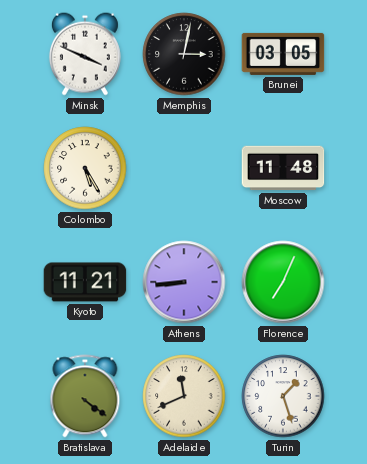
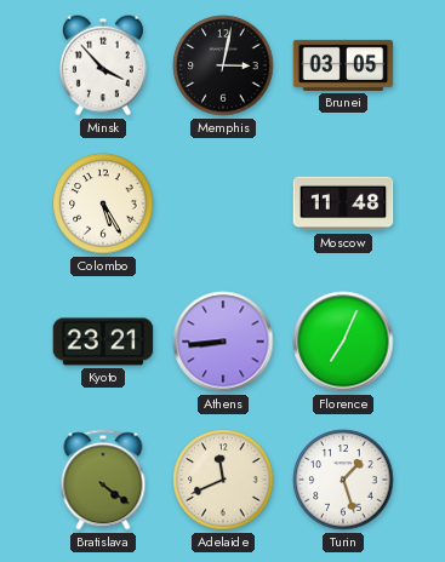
Minsk: 3:49 -> 3:53 (103, 65)
Kyoto: 11:21 -> 23:21 (103, 342)
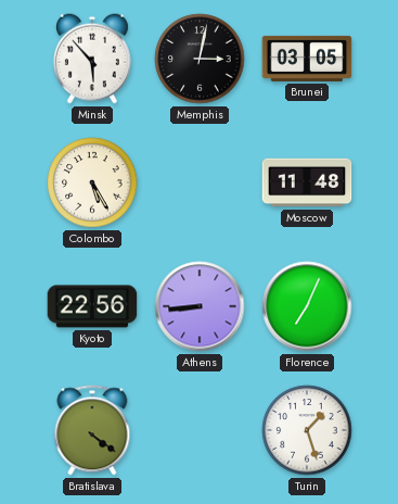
Minsk: 3:53 -> 5:53 (92, 59)
Kyoto: 23:21 -> 22:56 (92, 306)
Adelaide: 11:41 -> none (223, 480)
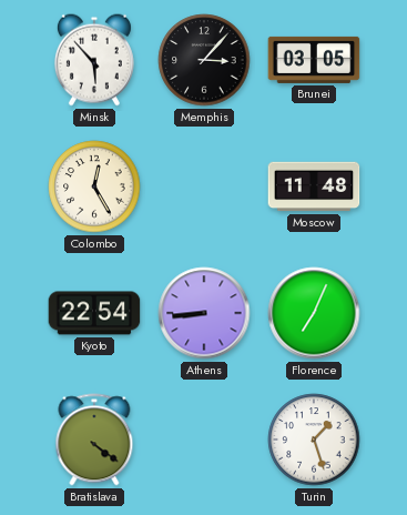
Memphis: 3:02 -> 3:07 (204, 60)
Colombo: 5:25 -> 12:25 (94, 186)
Kyoto: 22:56 -> 22:54 (94, 313)
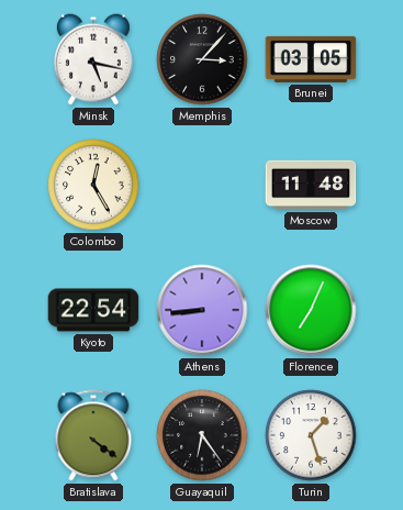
Minsk: 5:53 -> 5:17 (93, 59)
Guayaquil: none -> 6:24 (202, 435)
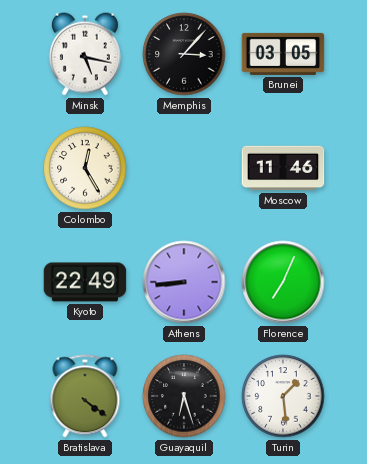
Moscow: 11:48 -> 11:46 (283, 168)
Kyoto: 22:54 -> 22:49 (85, 282)
Guayaquil: 6:24 -> 6:27 (184, 396)
Turin: 1:27 -> 1:29 (283, 396)
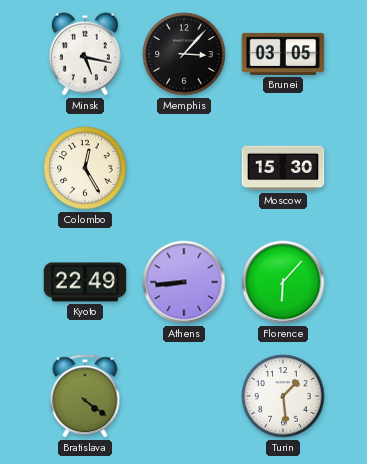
Moscow: 11:46 -> 15:30 (283, 168)
Florence: 7:04 -> 6:07 (283, 282)
Guayaquil: 6:27 -> none (184, 396)
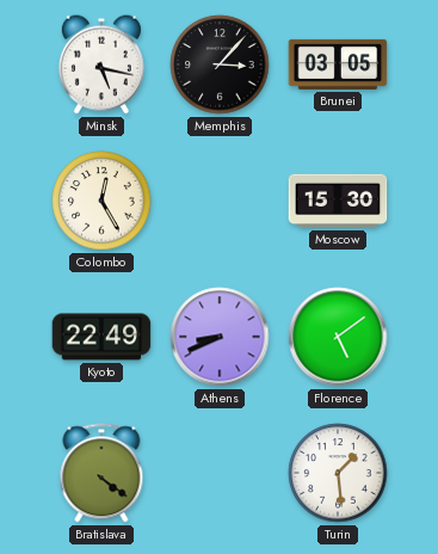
Athens: 8:44 -> 8:41 (220, 337)
Florence: 6:07 -> 5:09 (338, 337)
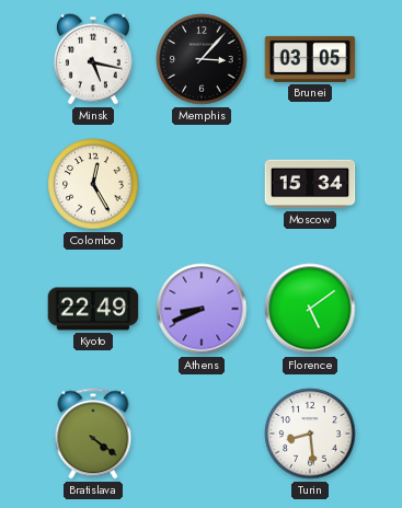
Moscow: 15:30 -> 15:34 (310, 184)
Turin: 1:29 -> 8:29 (310, 434)
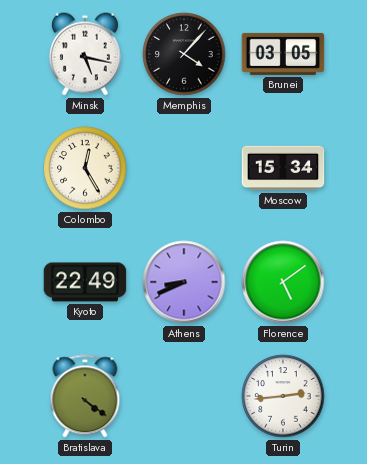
Memphis: 3:07 -> 4:07 (184, 54)
Turin: 8:29 -> 2:44 (283, 396)
